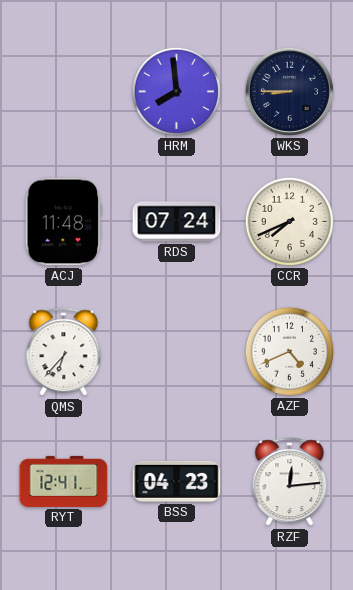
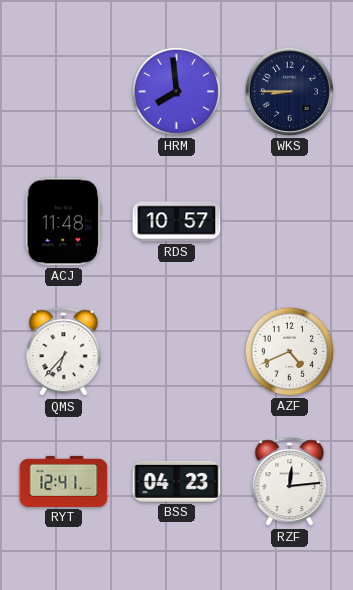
RDS: 07:24 -> 10:57 (177, 222)
CCR: 7:41 -> none (289, 221)
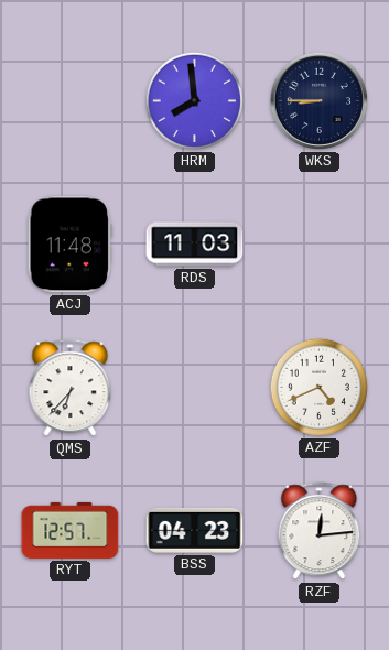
RDS: 10:57 -> 11:03 (195, 245)
RYT: 12:41 -> 12:57 (71, 530)
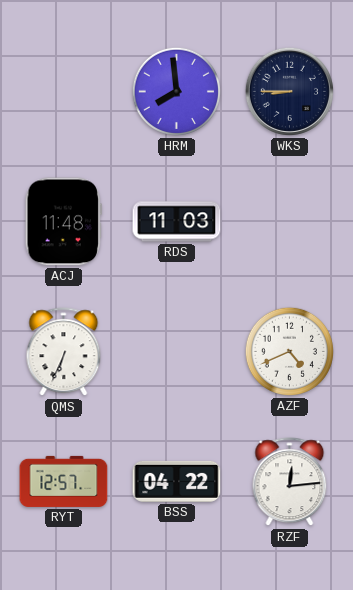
QMS: 6:37 -> 6:34 (64, 352)
BSS: 04:23 -> 04:22 (177, 481)
